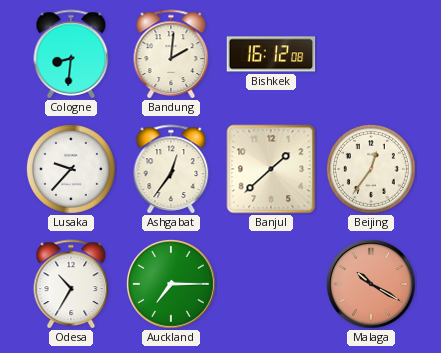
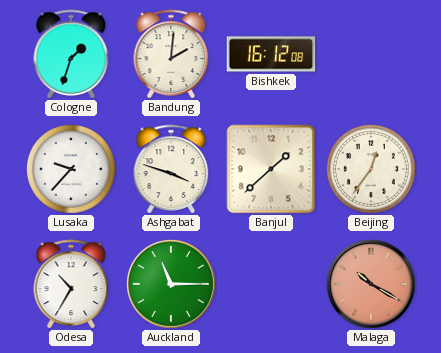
Cologne: 8:31 -> 1:33 (71, 54)
Ashgabat: 12:36 -> 3:48 (171, 169)
Auckland: 7:15 -> 11:15 (171, 284)
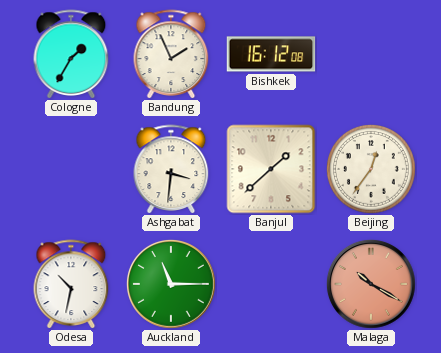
Cologne: 1:33 -> 1:35 (71, 54)
Bandung: 2:01 -> 1:56 (171, 54)
Lusaka: 9:37 -> none (71, 169)
Ashgabat: 3:48 -> 3:31 (171, 169)
Odesa: 10:35 -> 10:32 (71, 284)
